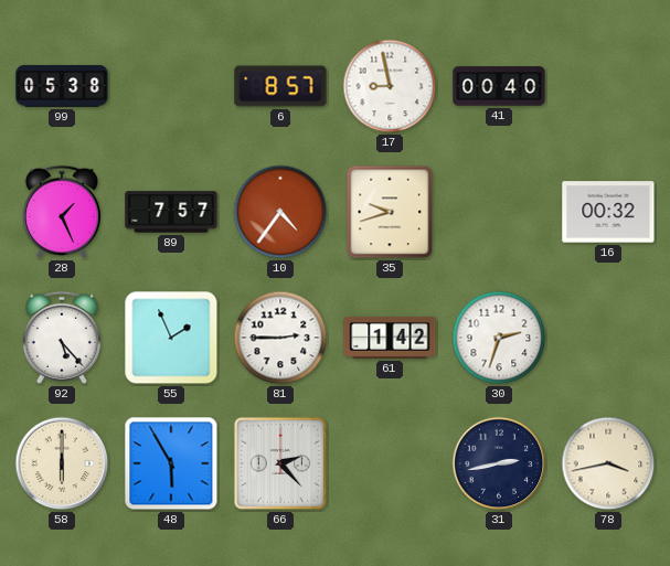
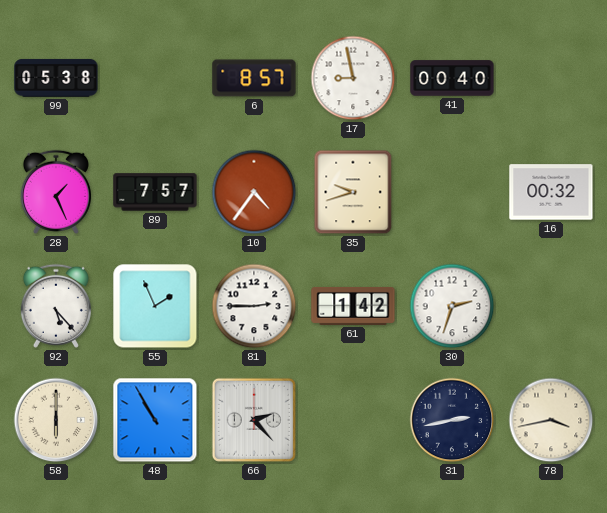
48: 5:55 -> 10:55 (155, 420)
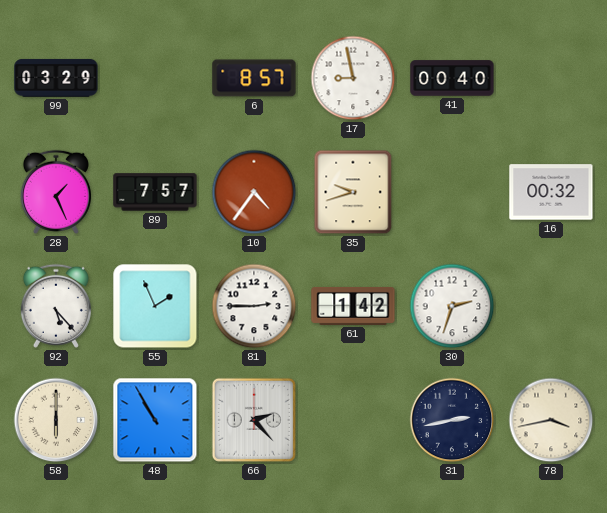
99: 05:38 -> 03:29 (56, 78)
